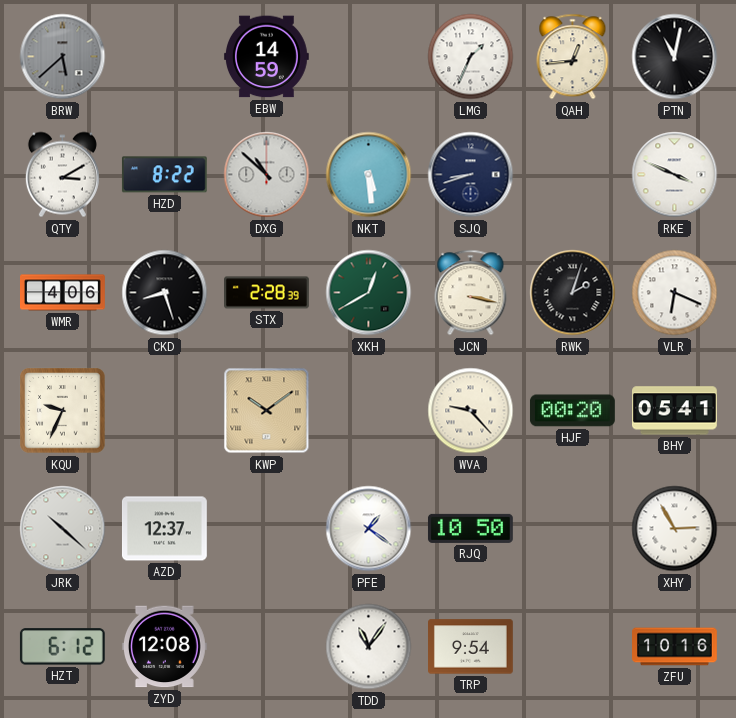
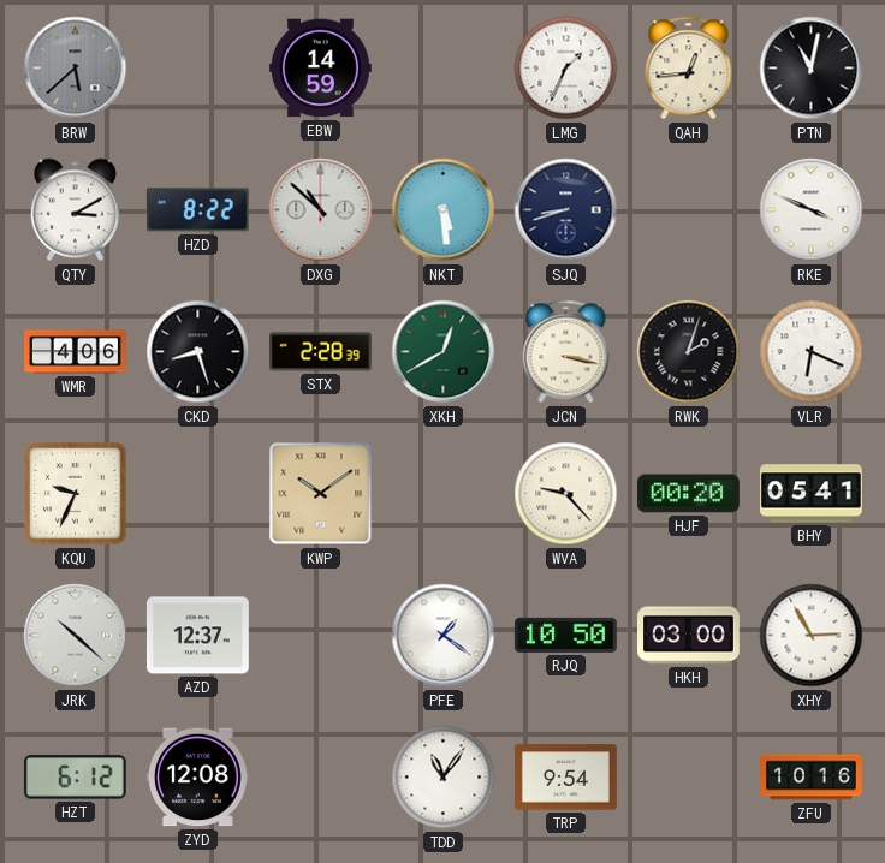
HKH: none -> 03:00 (689, 636)
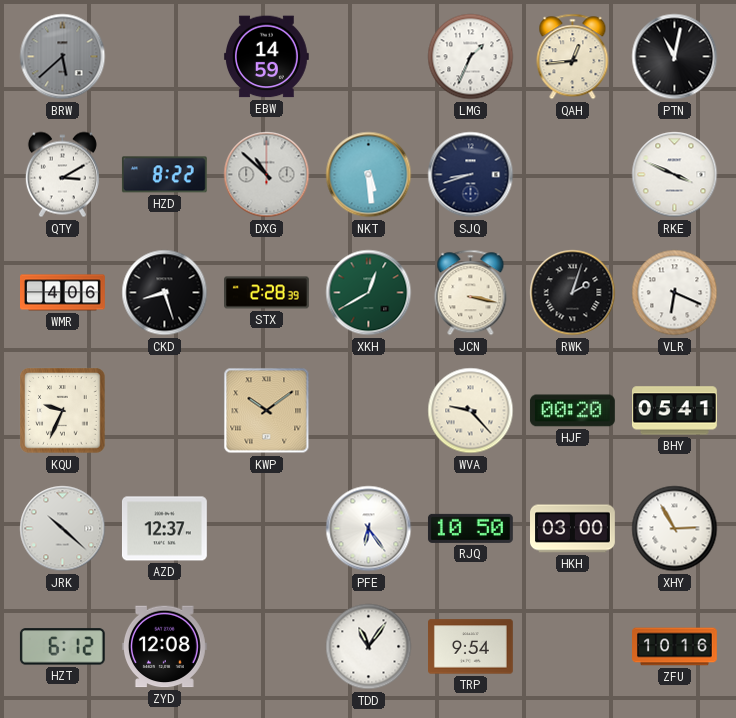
PFE: 1:21 -> 6:24 (369, 529)
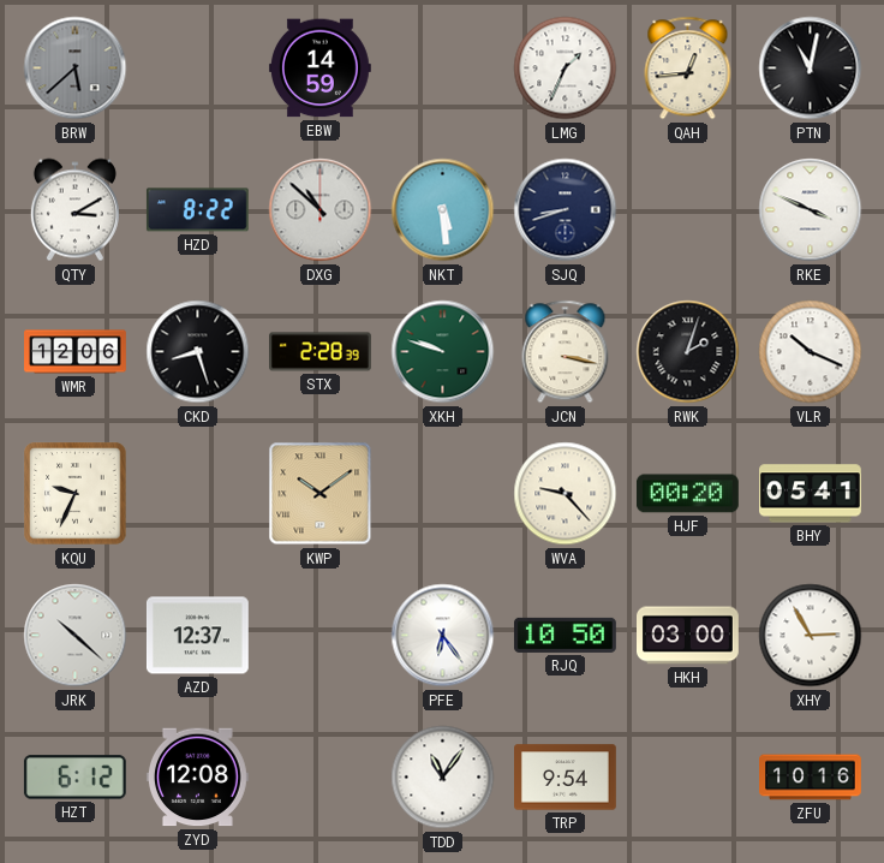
WMR: 4:06 -> 12:06 (76, 352)
XKH: 12:40 -> 9:48 (443, 352)
VLR: 6:19 -> 10:19 (811, 352)
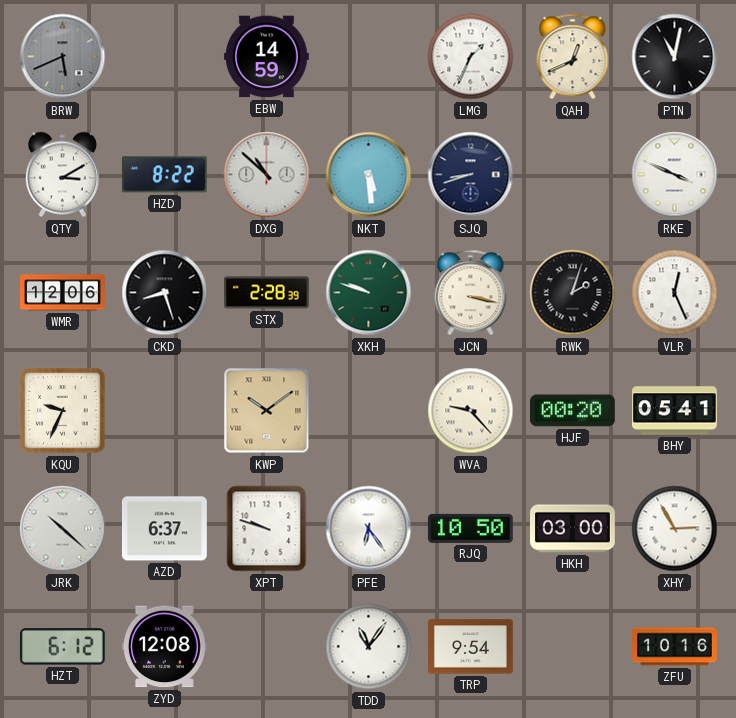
BRW: 5:38 -> 5:41 (63, 57)
QAH: 12:44 -> 12:41 (573, 57)
VLR: 10:19 -> 12:26 (675, 293)
AZD: 12:37 -> 6:37 (164, 529)
XPT: none -> 9:48 (267, 529)
